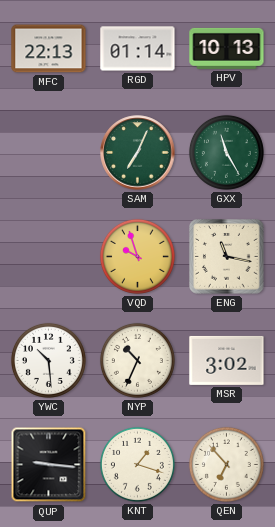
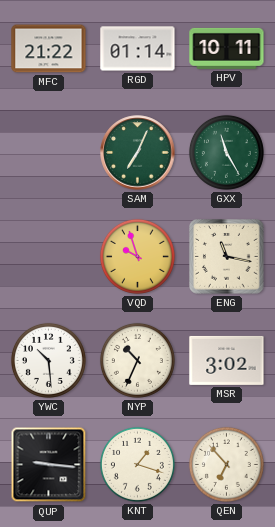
MFC: 22:13 -> 21:22 (49, 49)
HPV: 10:13 -> 10:11 (227, 48)
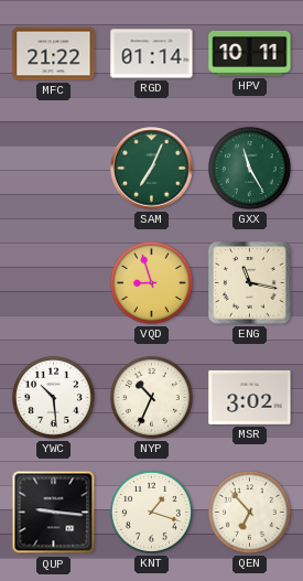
VQD: 9:57 -> 8:57 (151, 282)
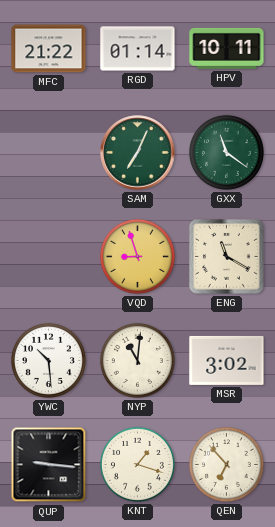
GXX: 11:25 -> 11:21 (226, 152)
ENG: 11:17 -> 11:20 (227, 257)
NYP: 10:34 -> 11:01 (137, 360)
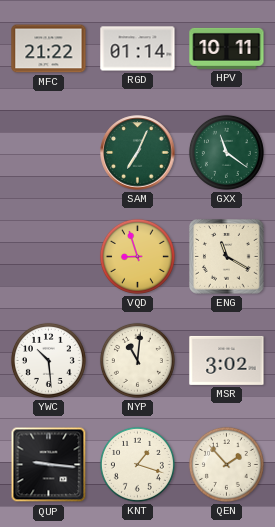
QEN: 6:53 -> 1:53 (226, 464)
